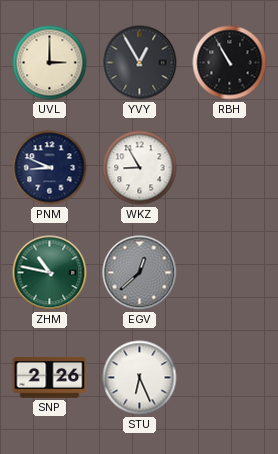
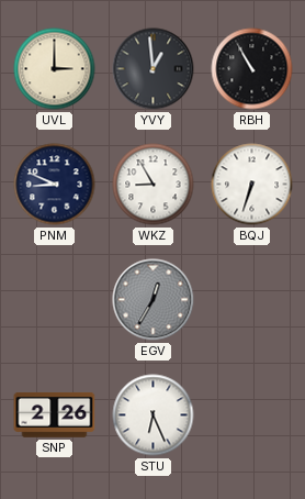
YVY: 12:55 -> 12:59 (154, 69)
BQJ: none -> 6:33 (252, 185)
ZHM: 10:47 -> none (50, 273)
EGV: 12:38 -> 12:35 (154, 300)
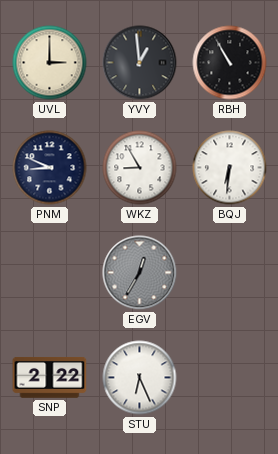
BQJ: 6:33 -> 6:31 (230, 168)
SNP: 2:26 -> 2:22 (50, 377)
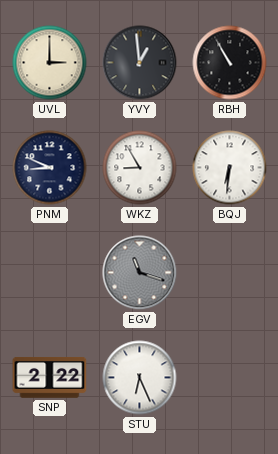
EGV: 12:35 -> 11:18 (140, 273)
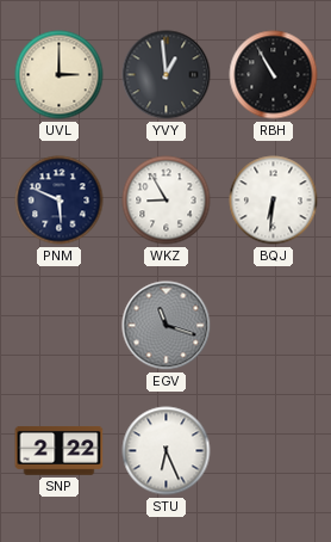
PNM: 8:49 -> 5:49 (60, 201)
